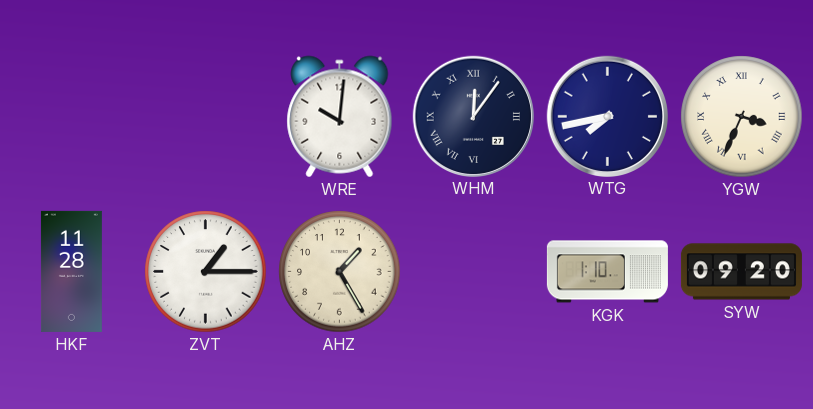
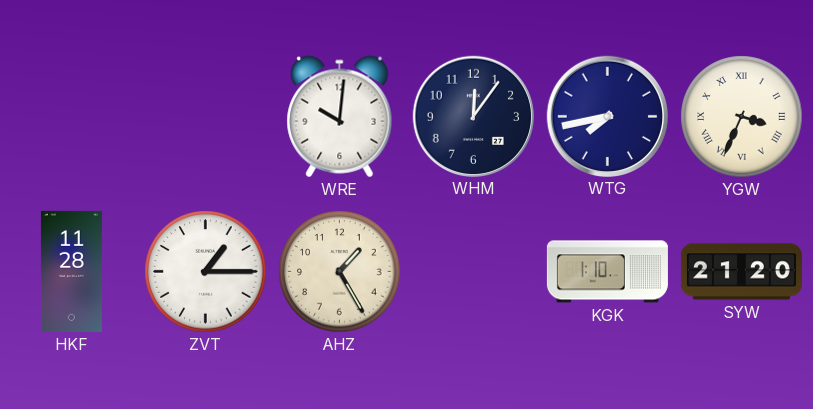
WHM numerals: Roman -> Arabic (473, 116)
SYW: 09:20 -> 21:20 (741, 272)
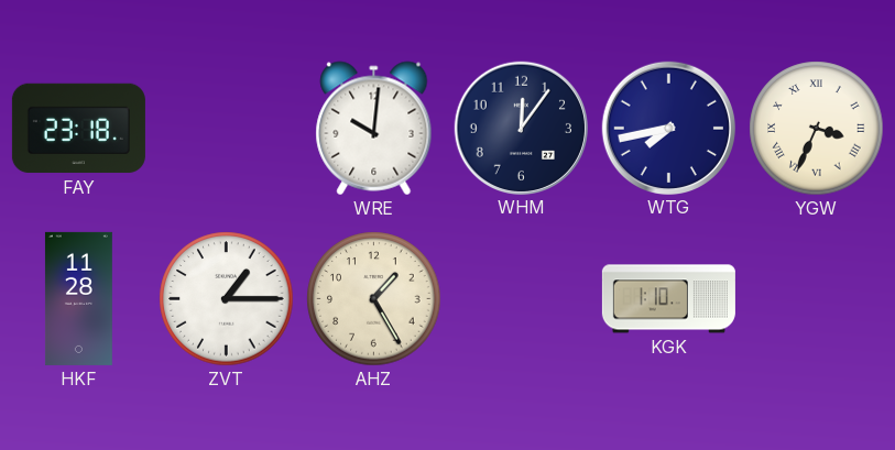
FAY: none -> 23:18 (78, 129)
SYW: 21:20 -> none (741, 272)
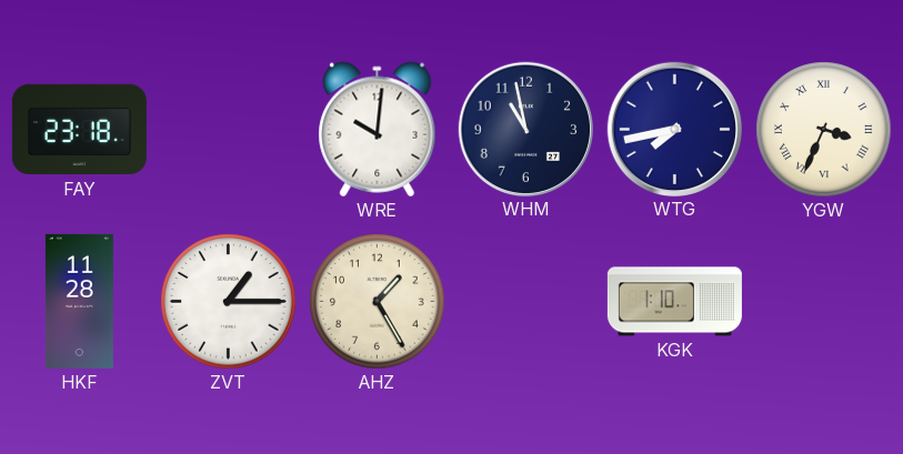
WHM: 12:06 -> 10:58 (525, 129)
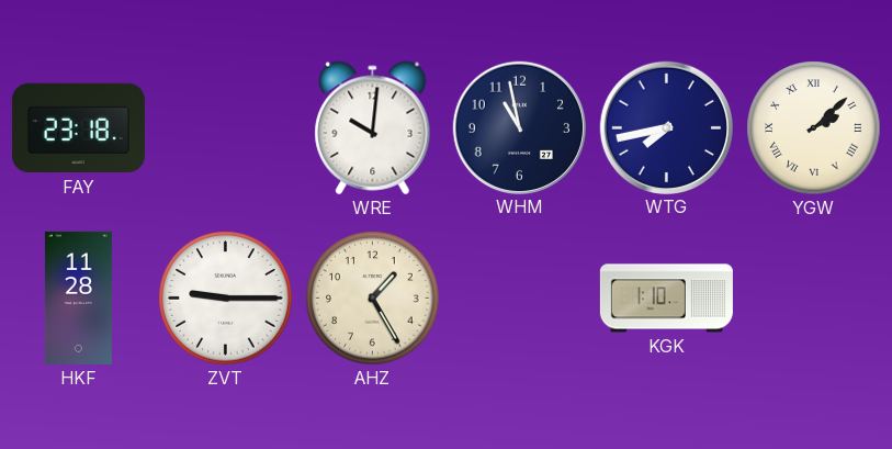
YGW: 3:34 -> 2:08 (814, 128)
ZVT: 1:15 -> 9:15 (226, 299)
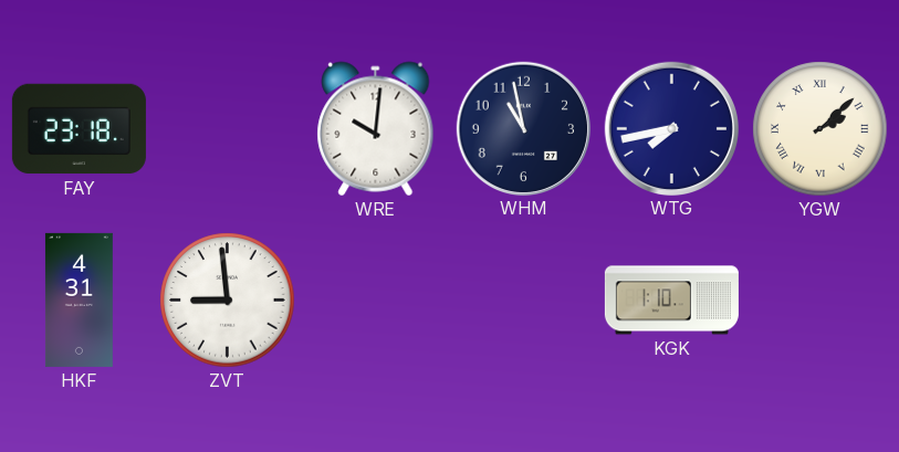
HKF: 11:28 -> 4:31 (79, 299)
ZVT: 9:15 -> 8:59 (228, 301)
AHZ: 1:25 -> none (373, 299)
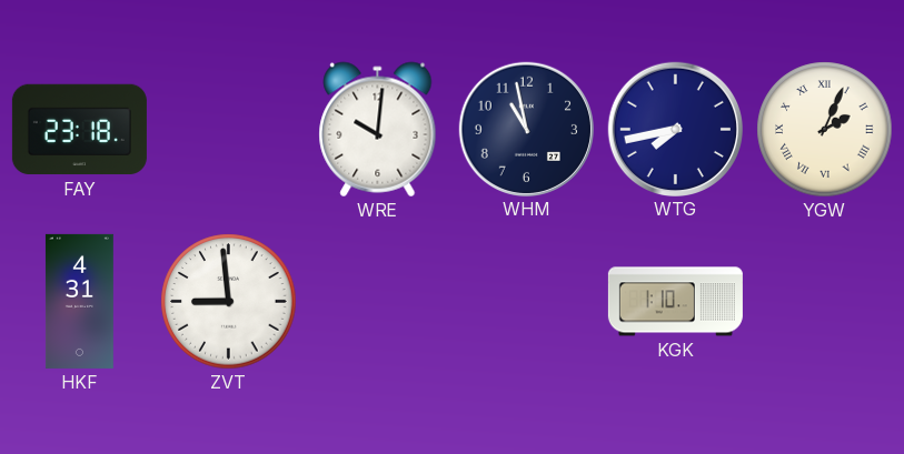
YGW: 2:08 -> 2:04 (825, 130)
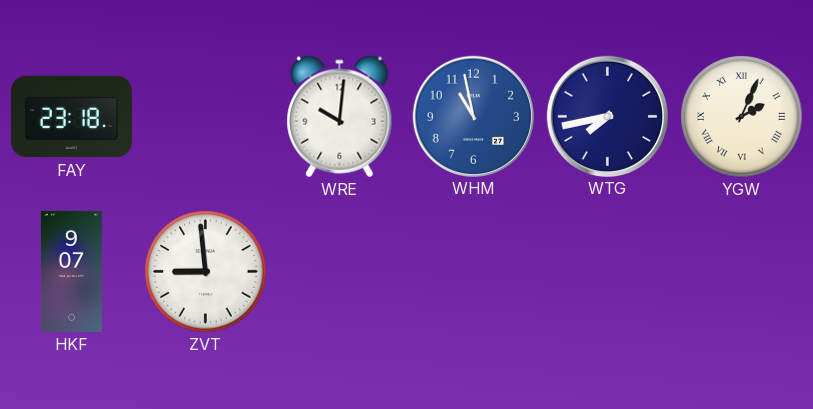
WHM dial: navy -> blue (473, 116)
HKF: 4:31 -> 9:07 (71, 271)
KGK: 1:10 -> none (675, 302)
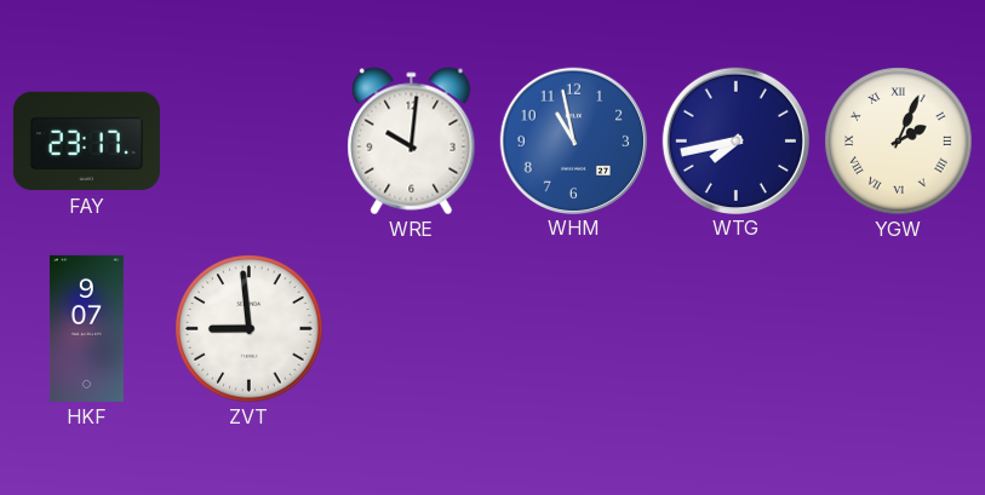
FAY: 23:18 -> 23:17 (86, 142)
